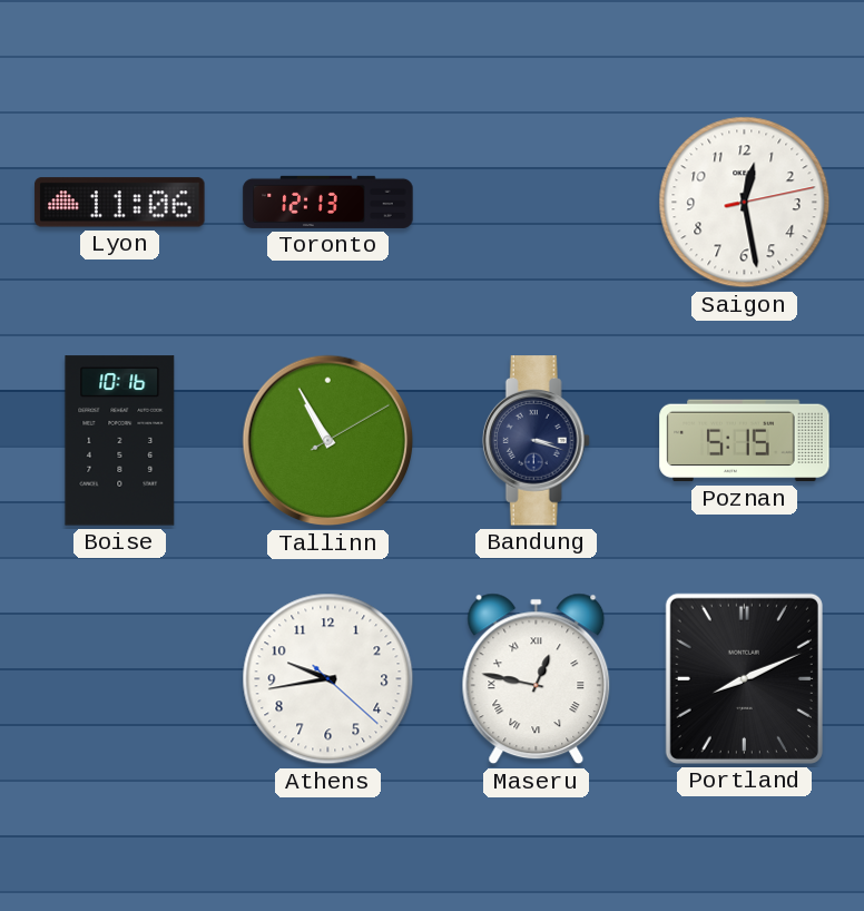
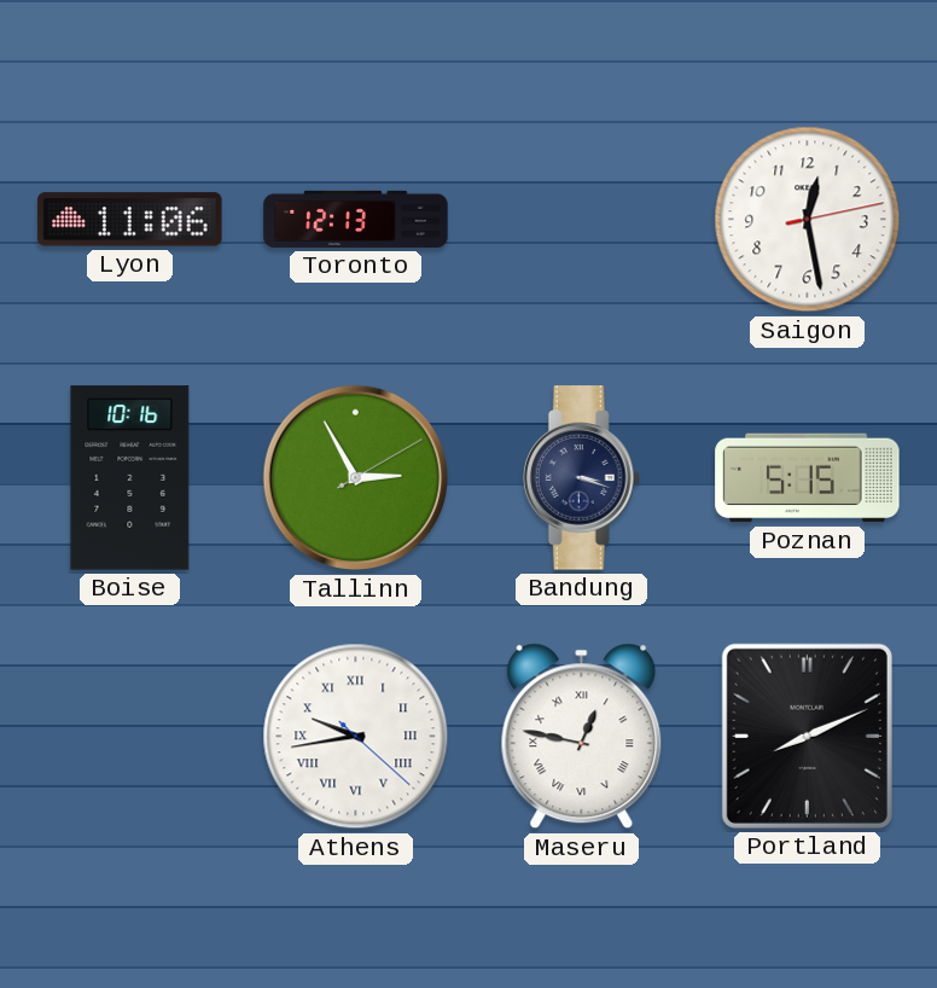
Tallinn: 10:55 -> 2:55 (356, 478)
Athens numerals: Arabic -> Roman (356, 737)
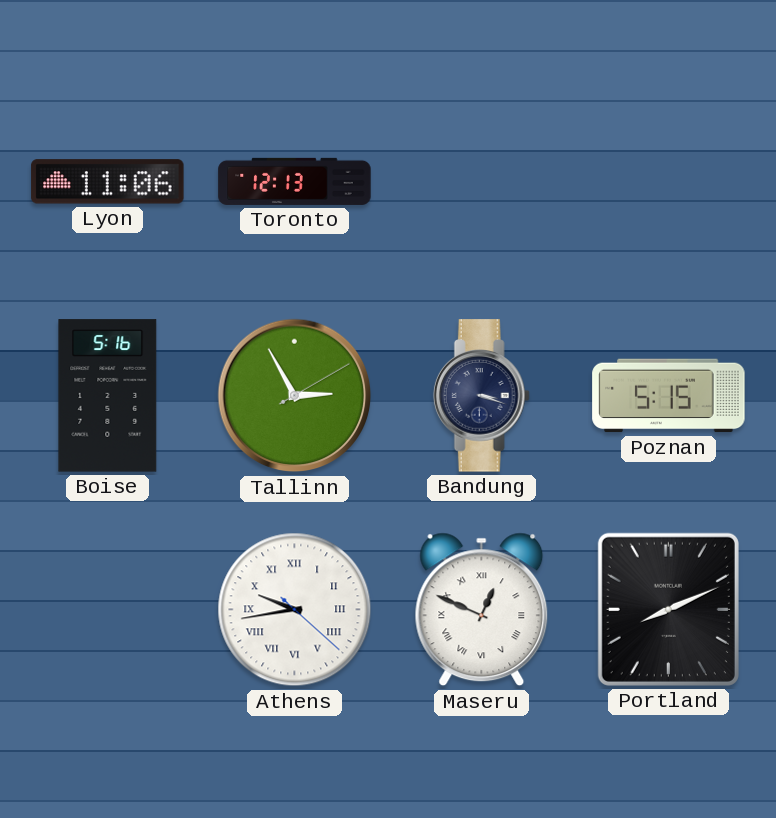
Saigon: 12:28 -> none (808, 220)
Boise: 10:16 -> 5:16 (108, 396)
Maseru: 12:47 -> 12:49 (482, 610)
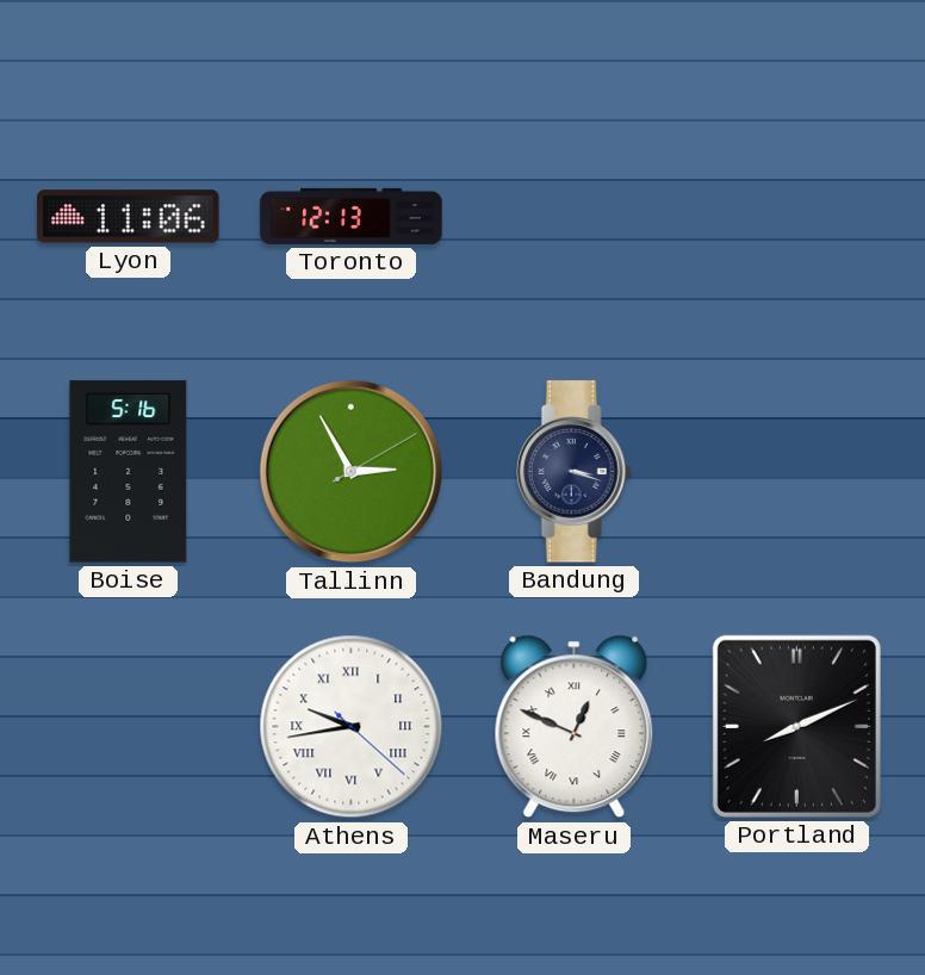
Poznan: 5:15 -> none (669, 396)
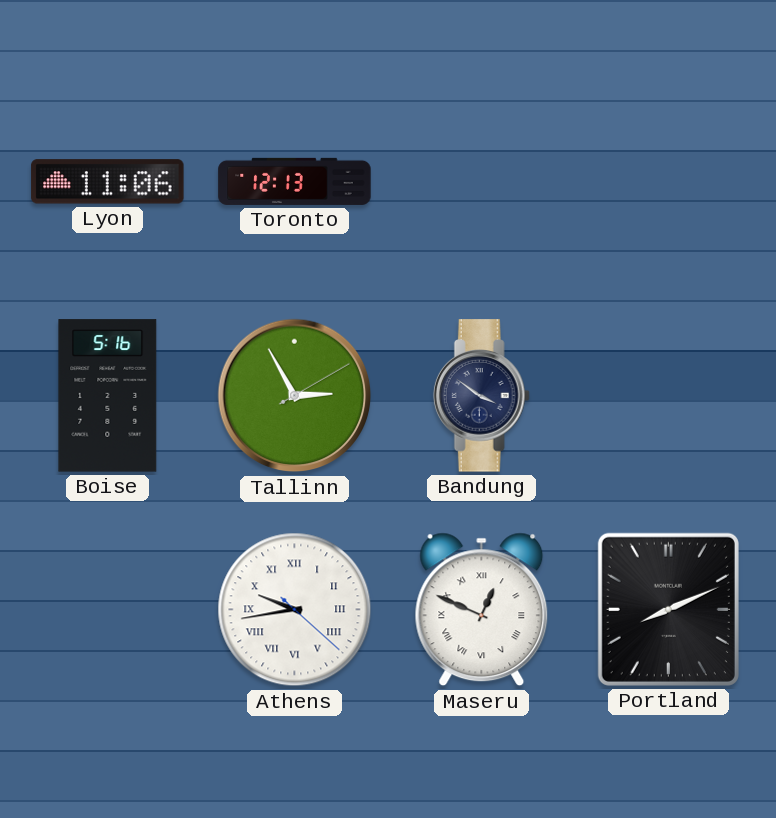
Bandung: 3:18 -> 3:51 (481, 396)
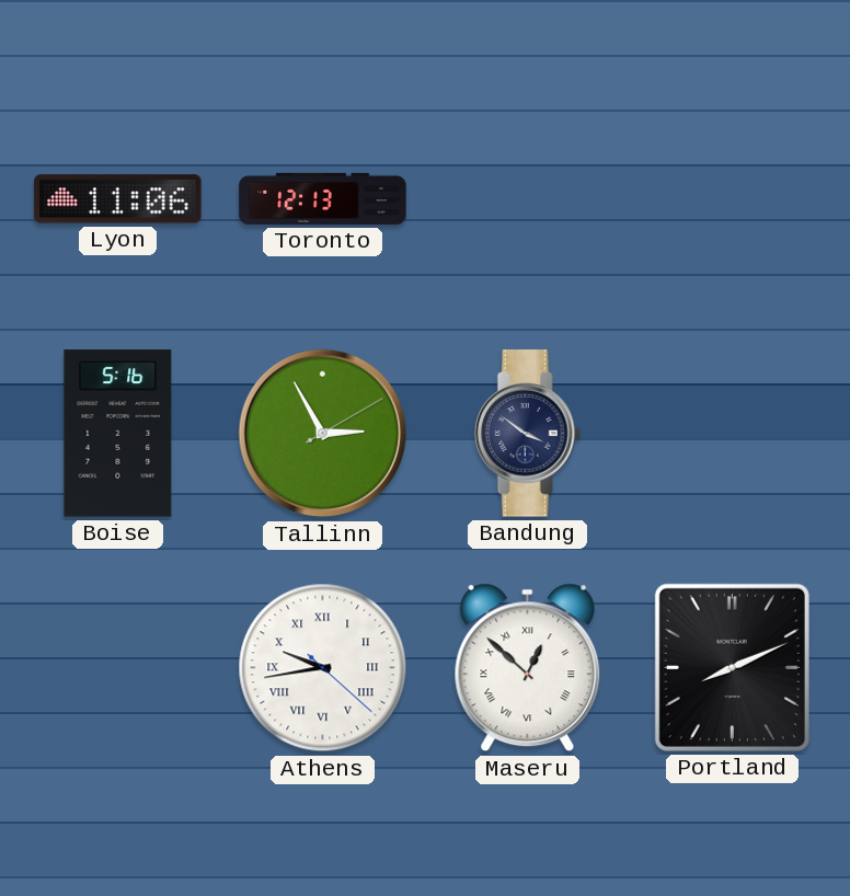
Maseru: 12:49 -> 12:52 (528, 668)
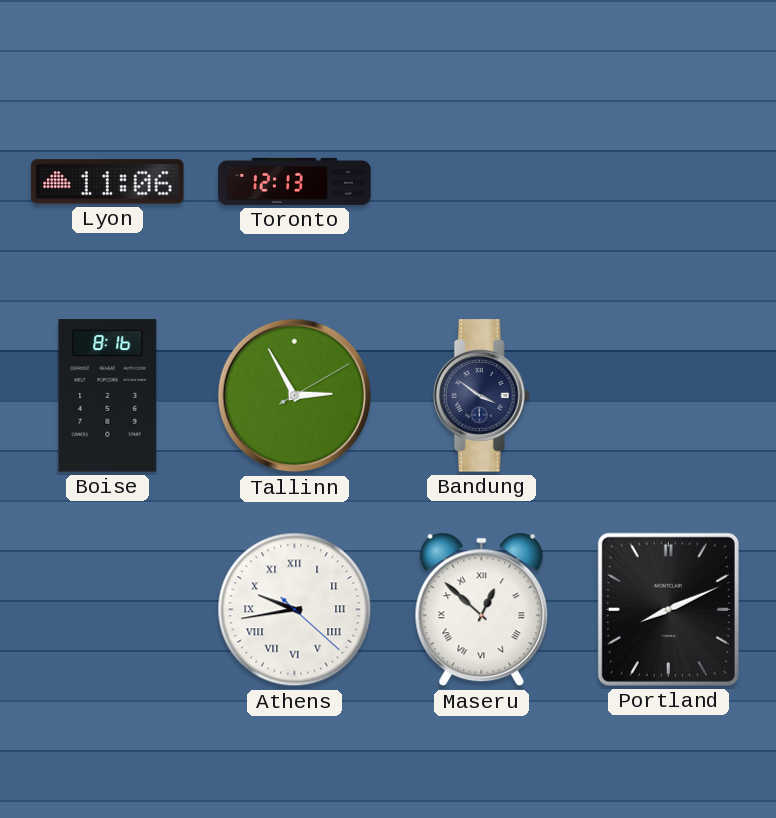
Boise: 5:16 -> 8:16 (108, 396)
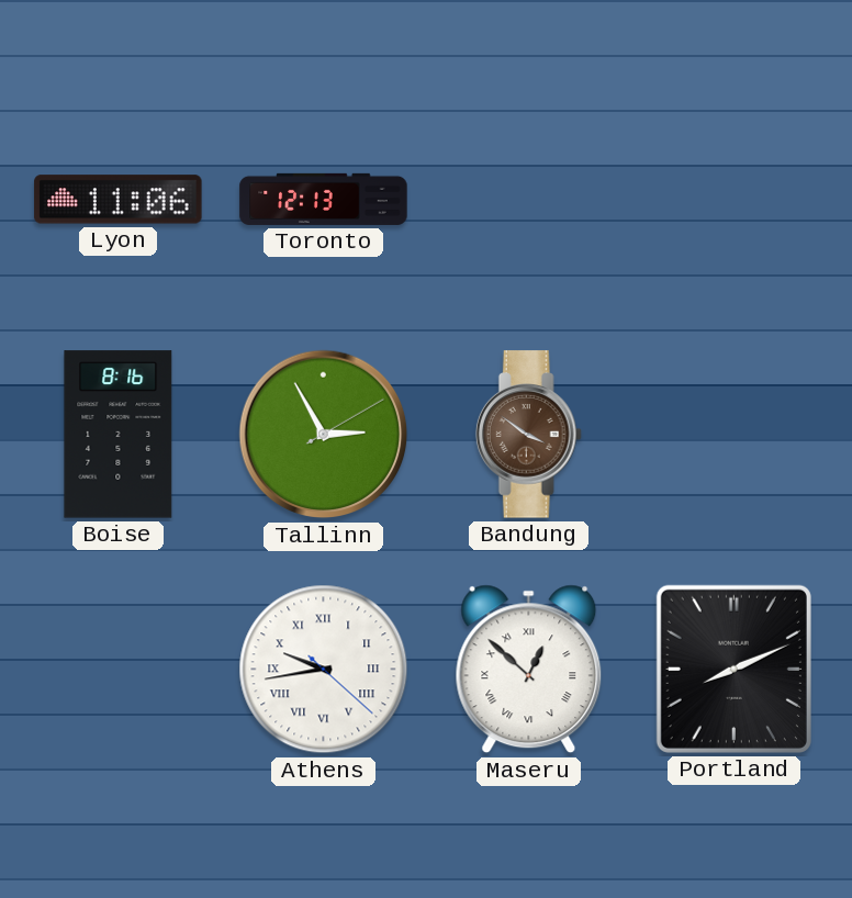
Bandung dial: navy -> brown (528, 435)
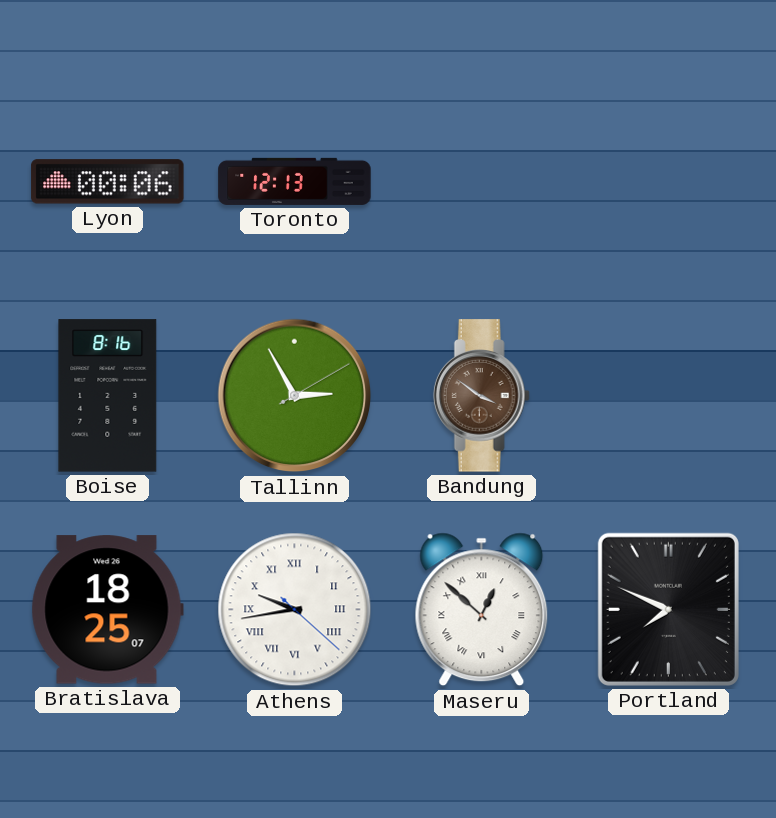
Lyon: 11:06 -> 00:06 (108, 182)
Bratislava: none -> 18:25 (107, 610)
Portland: 8:11 -> 7:49 (668, 609)
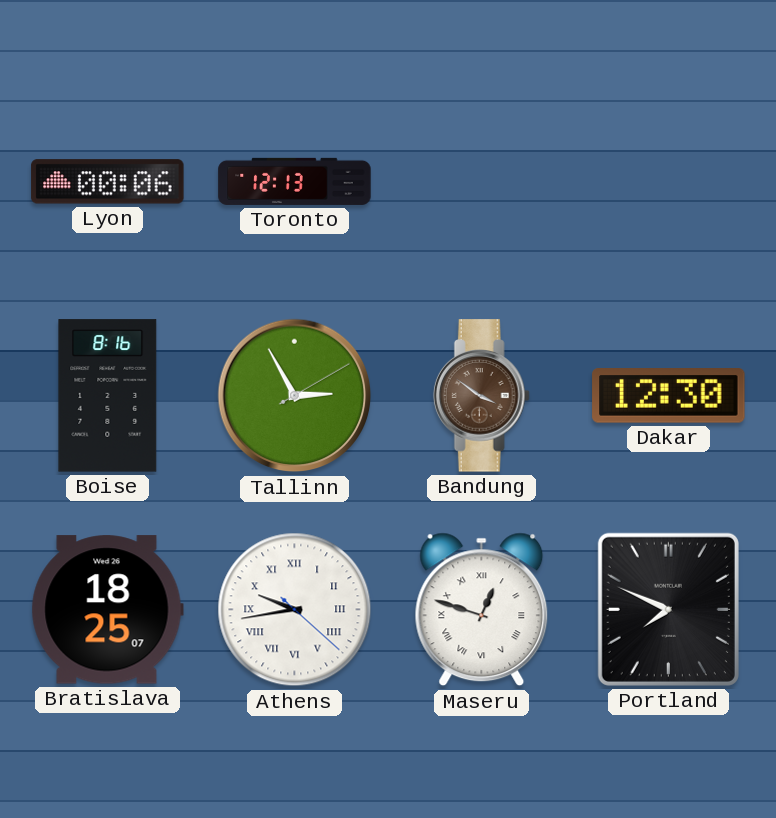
Dakar: none -> 12:30 (669, 396)
Maseru: 12:52 -> 12:48 (482, 610)
